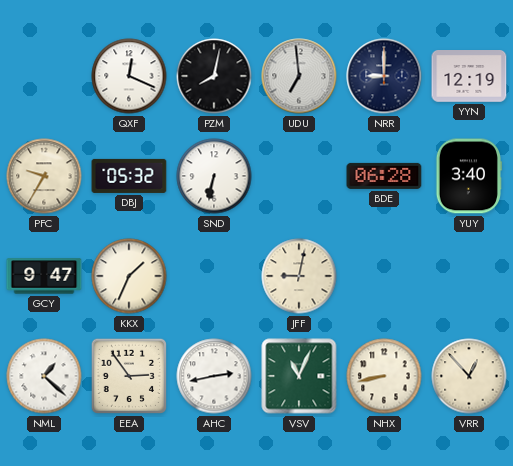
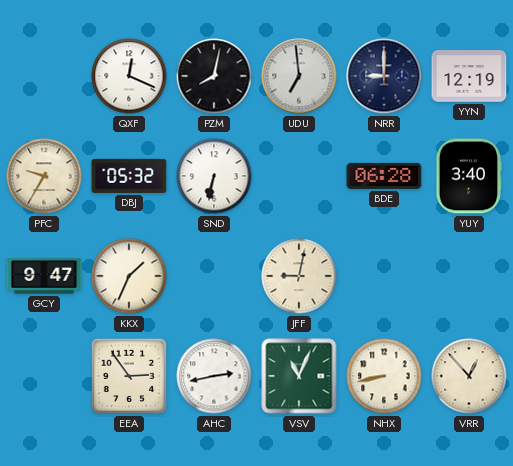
NML: 1:22 -> none (44, 376)
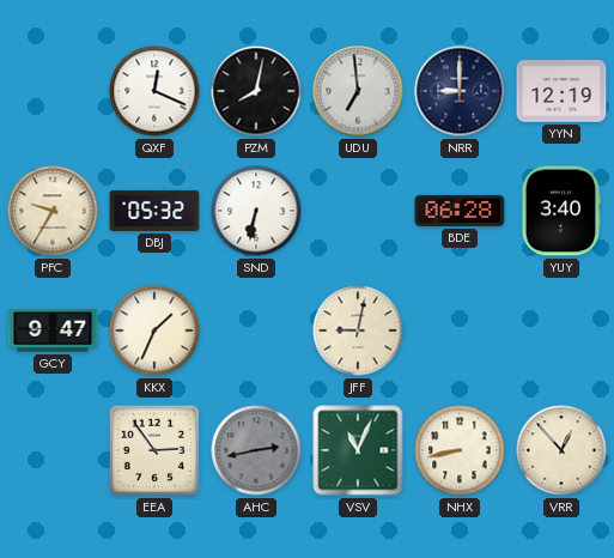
AHC dial: white -> grey (256, 450)
